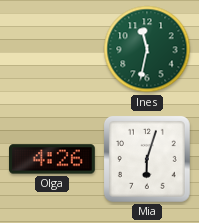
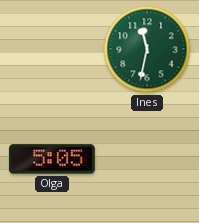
Olga: 4:26 -> 5:05 (53, 159)
Mia: 6:03 -> none (147, 159)
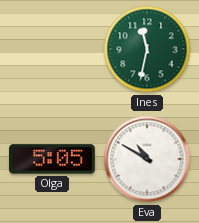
Eva: none -> 10:50 (147, 159)
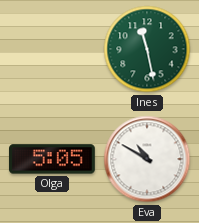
Ines: 11:32 -> 11:28 (147, 49)
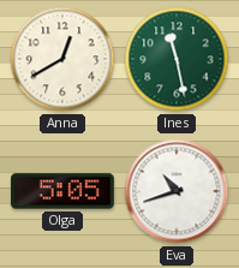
Anna: none -> 12:40 (62, 59)
Eva: 10:50 -> 10:42 (177, 191)
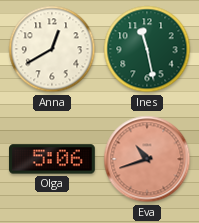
Olga: 5:05 -> 5:06 (53, 159)
Eva dial: white -> salmon (147, 159)
